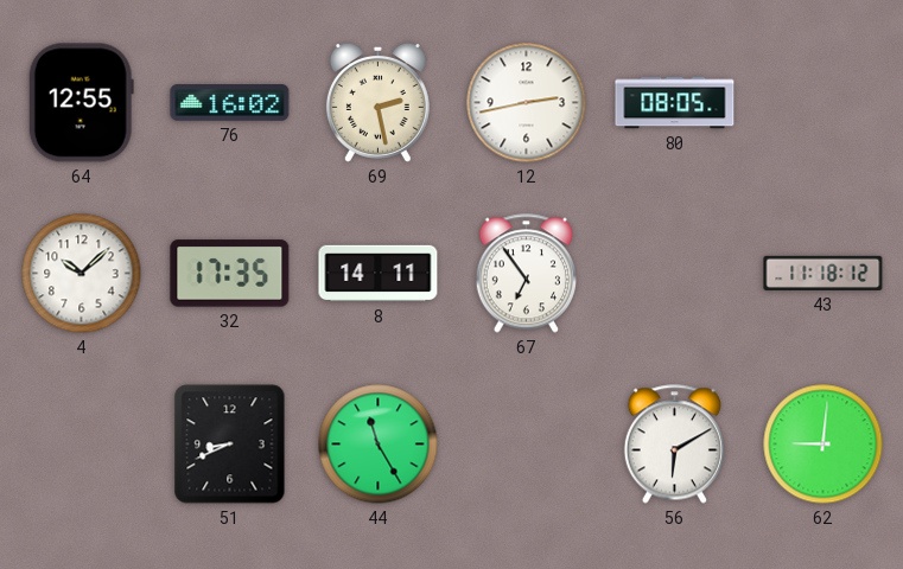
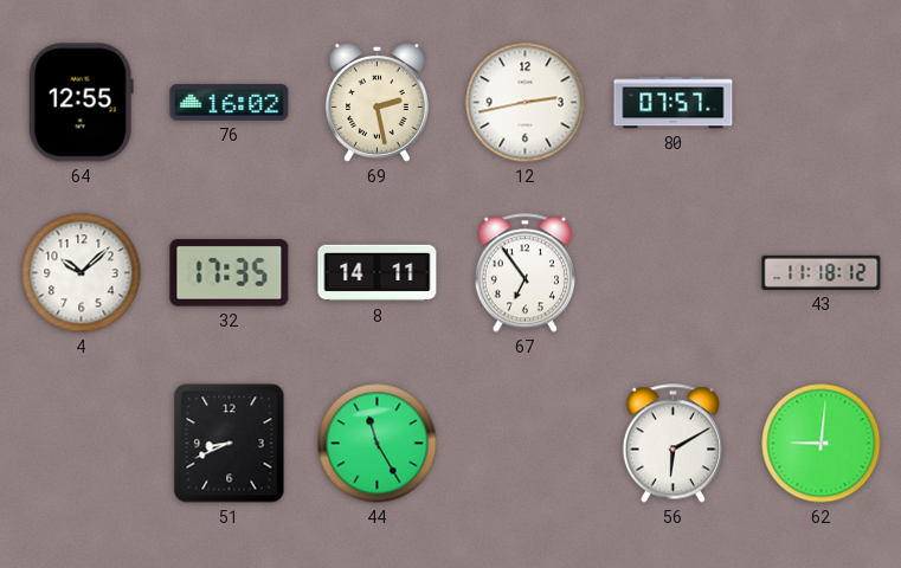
80: 08:05 -> 07:57 (674, 103)
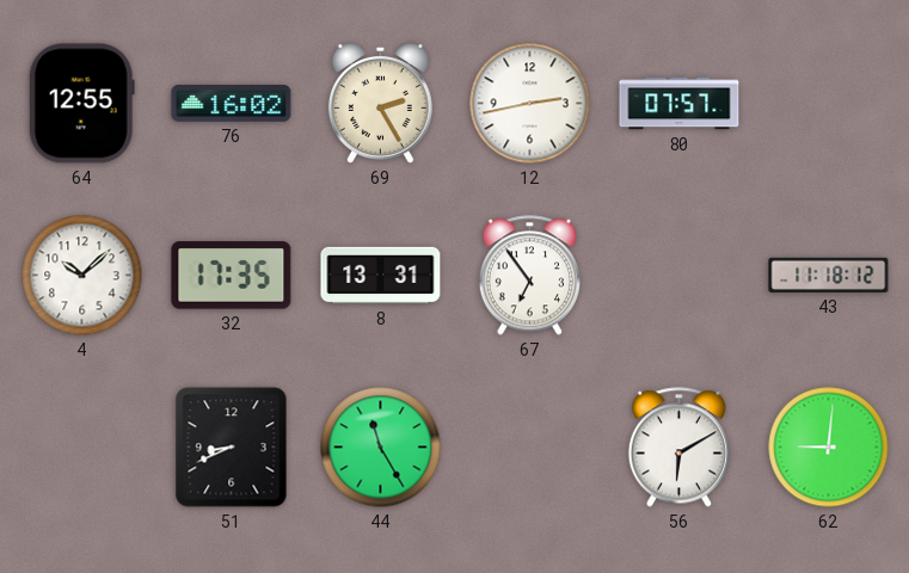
69: 2:28 -> 2:25 (380, 103)
8: 14:11 -> 13:31 (381, 276)
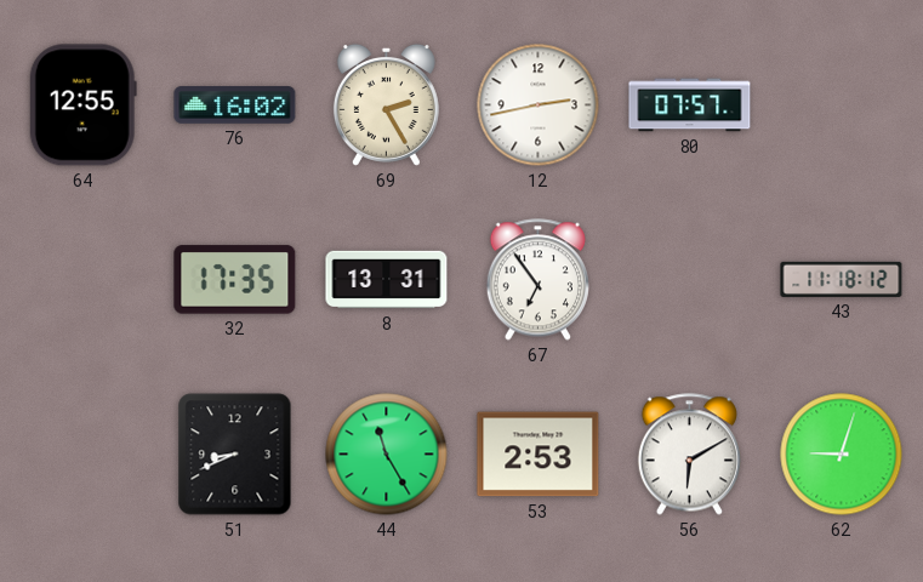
4: 10:08 -> none (82, 276)
53: none -> 2:53 (539, 455)
62: 9:01 -> 9:03 (842, 455)
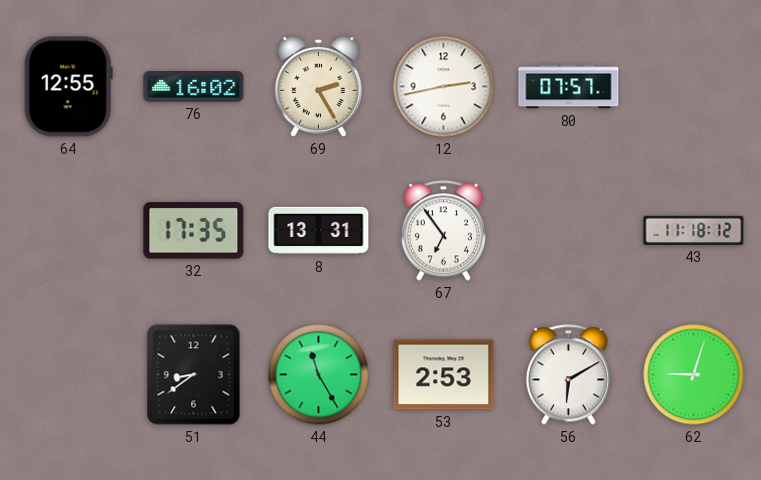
51: 8:41 -> 8:39 (194, 375)
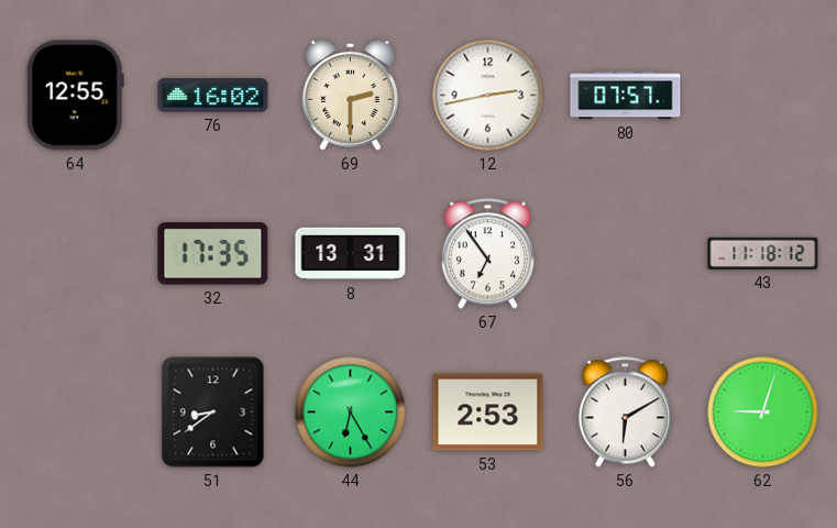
69: 2:25 -> 2:30 (350, 95)
44: 11:25 -> 6:25 (351, 413)
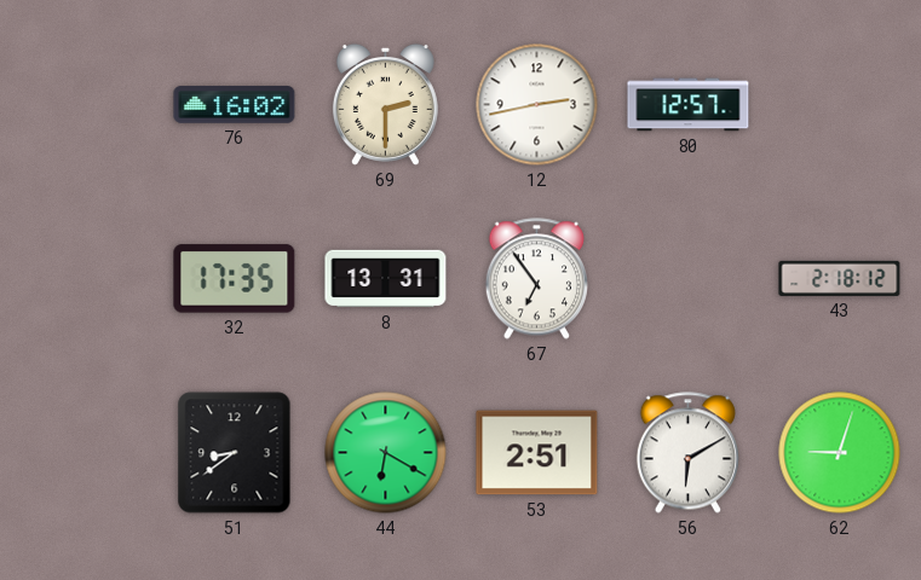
64: 12:55 -> none (75, 96)
80: 07:57 -> 12:57 (689, 105)
43: 11:18 -> 2:18 (840, 278)
44: 6:25 -> 6:20 (386, 453)
53: 2:53 -> 2:51 (537, 453)
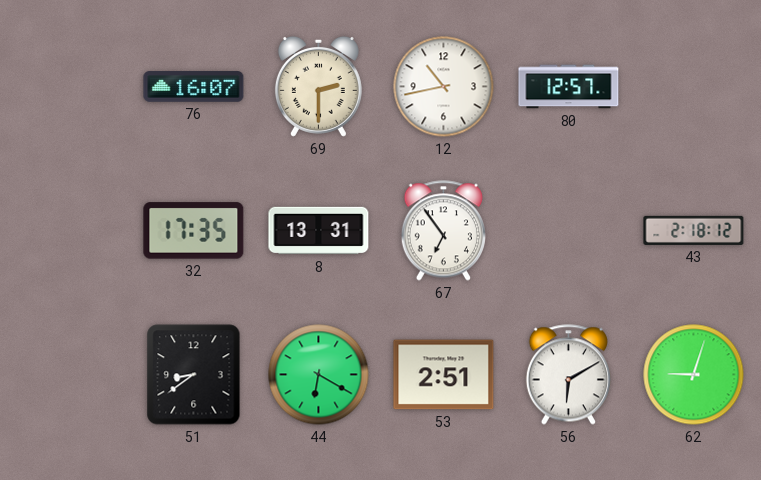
76: 16:02 -> 16:07 (194, 87)
12: 2:43 -> 10:43 (444, 87)
